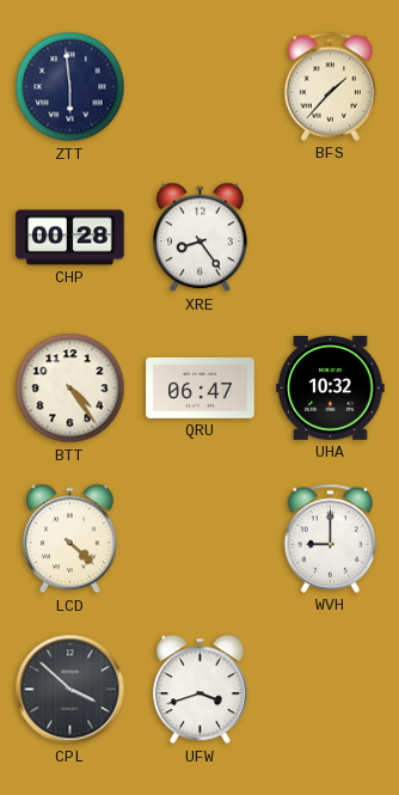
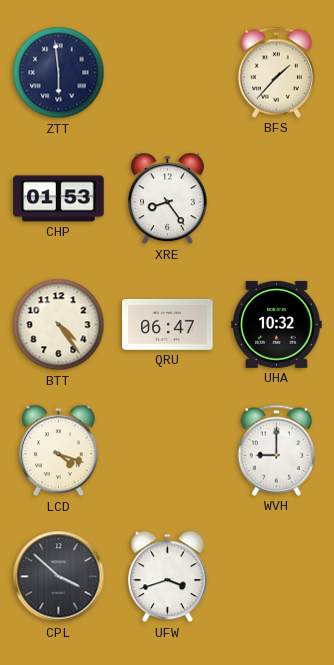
CHP: 00:28 -> 01:53 (59, 199)
LCD: 4:22 -> 4:18 (59, 451)
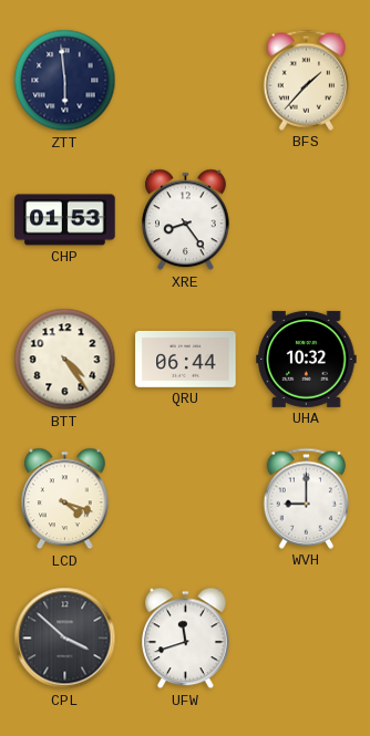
QRU: 06:47 -> 06:44 (186, 359)
UFW: 3:42 -> 11:42 (186, 639)
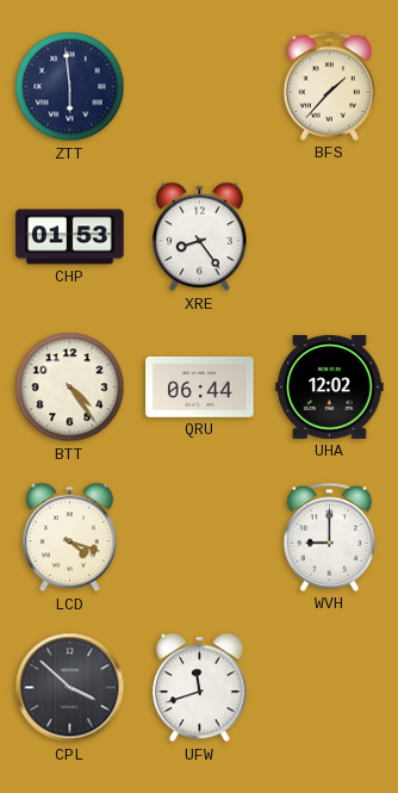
UHA: 10:32 -> 12:02 (330, 386)
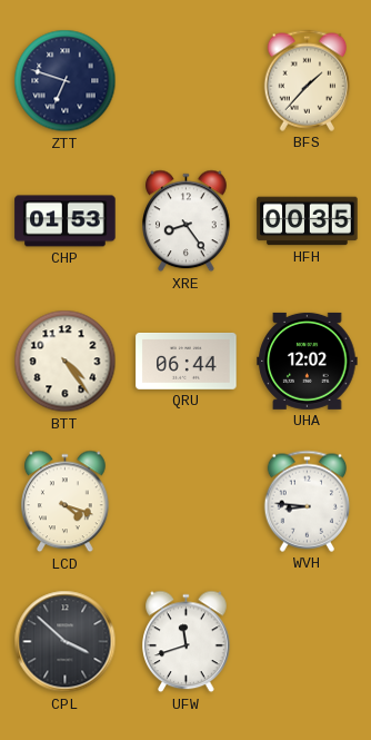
ZTT: 5:59 -> 6:48 (66, 81)
HFH: none -> 00:35 (308, 221)
WVH: 9:00 -> 8:46 (308, 501)
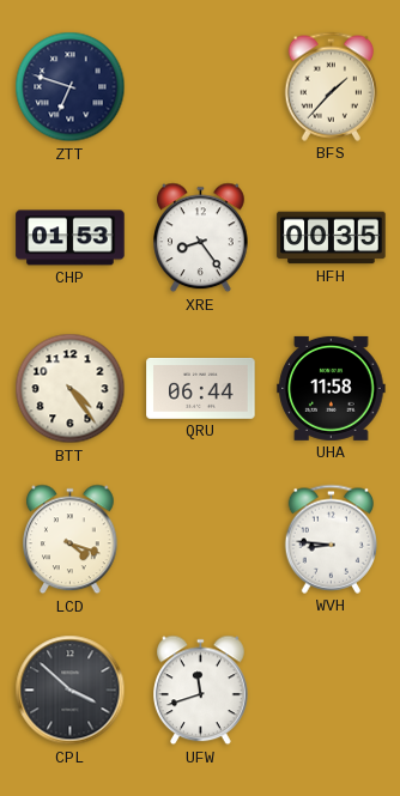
UHA: 12:02 -> 11:58 (332, 388)
